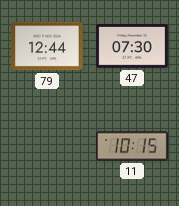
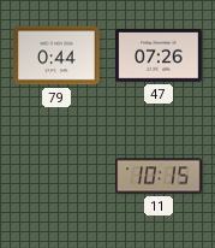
79: 12:44 -> 0:44 (56, 55)
47: 07:30 -> 07:26 (159, 57)
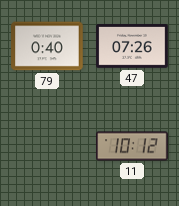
79: 0:44 -> 0:40 (47, 46)
11: 10:15 -> 10:12 (132, 146)
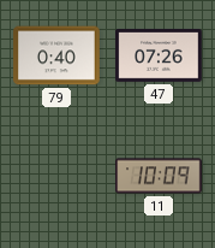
11: 10:12 -> 10:09 (159, 176)
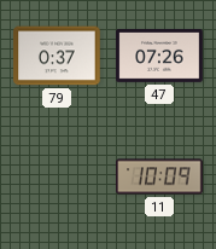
79: 0:40 -> 0:37 (57, 56)
